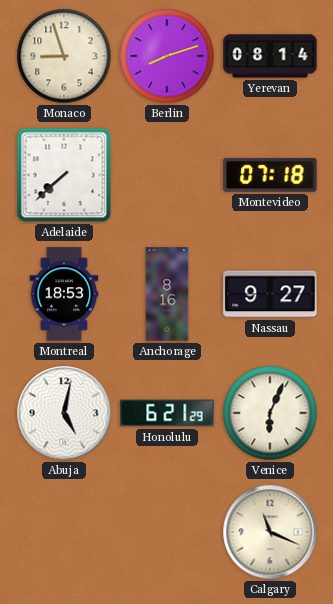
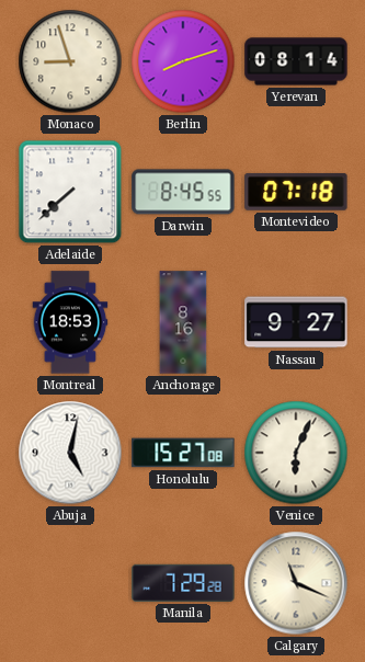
Darwin: none -> 8:45 (183, 192)
Honolulu: 6:21 -> 15:27 (183, 453)
Manila: none -> 7:29 (183, 583)
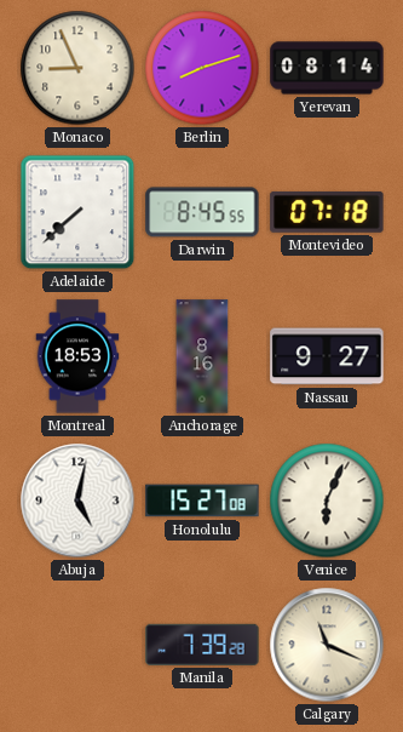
Monaco: 8:57 -> 8:56 (77, 68)
Manila: 7:29 -> 7:39 (202, 645)
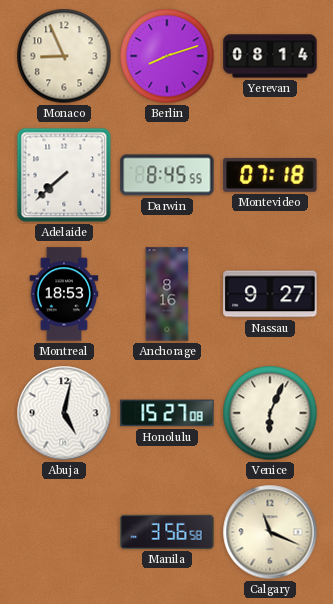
Manila: 7:39 -> 3:56 (167, 532)
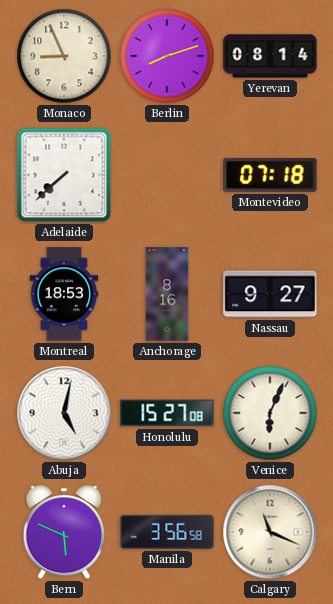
Darwin: 8:45 -> none (167, 175)
Bern: none -> 5:49 (64, 533)
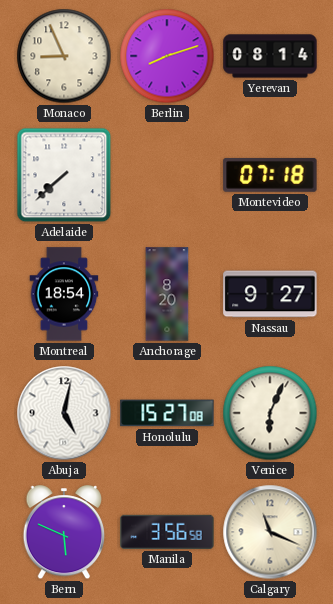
Montreal: 18:53 -> 18:54 (64, 294)
Anchorage: 8:16 -> 8:20 (167, 294)
